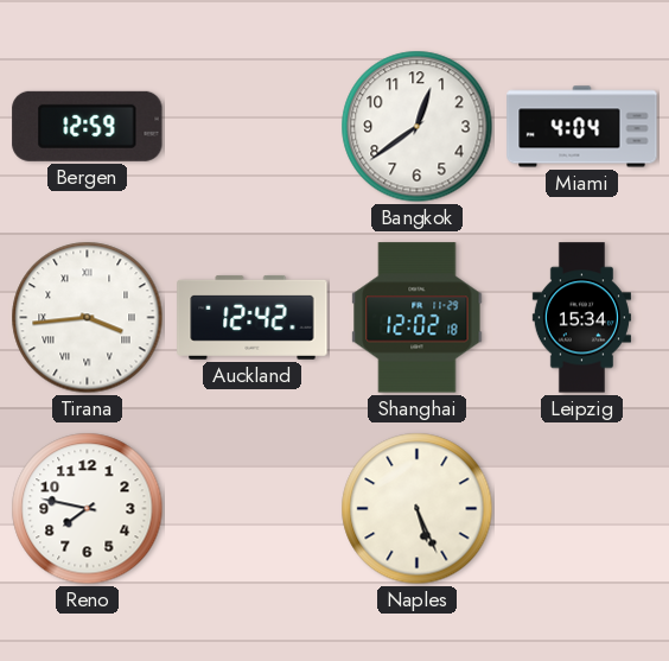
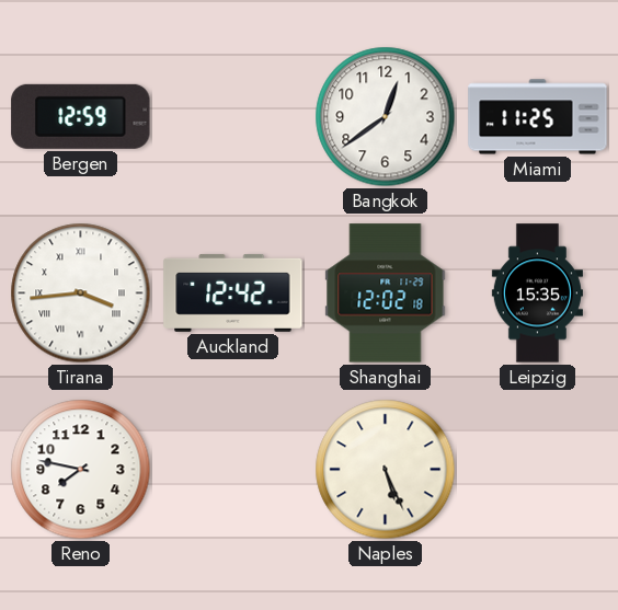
Miami: 4:04 -> 11:25 (538, 117)
Leipzig: 15:34 -> 15:35 (537, 294)
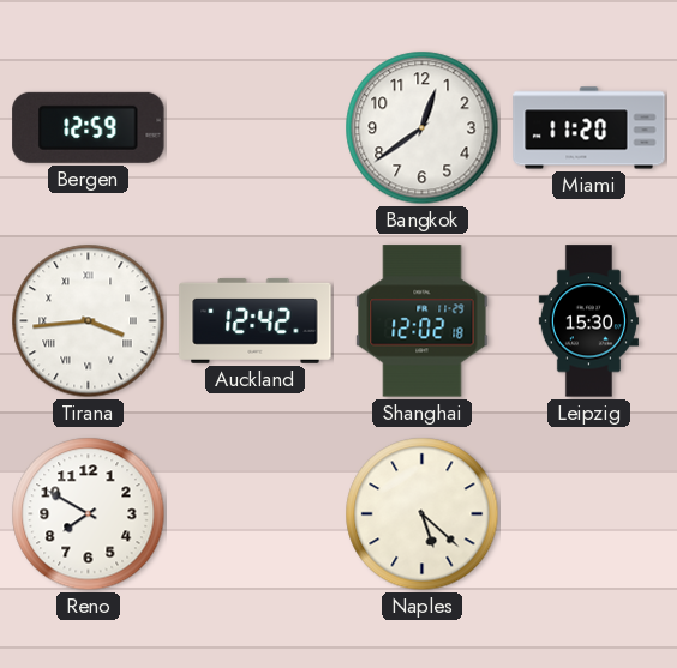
Miami: 11:25 -> 11:20 (589, 128)
Leipzig: 15:35 -> 15:30 (588, 321)
Reno: 7:47 -> 7:50 (89, 514)
Naples: 5:26 -> 5:22 (423, 514)
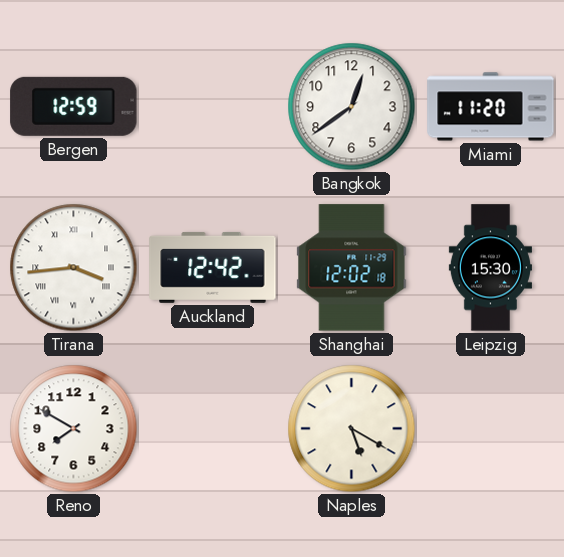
Naples: 5:22 -> 5:20 (352, 429)
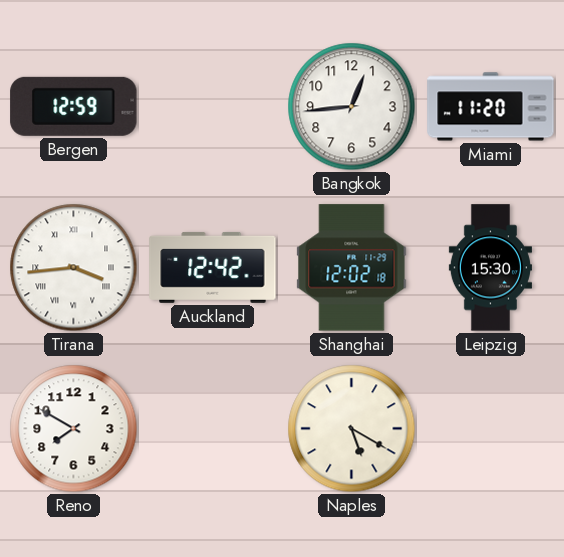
Bangkok: 12:39 -> 12:44 (352, 107)
